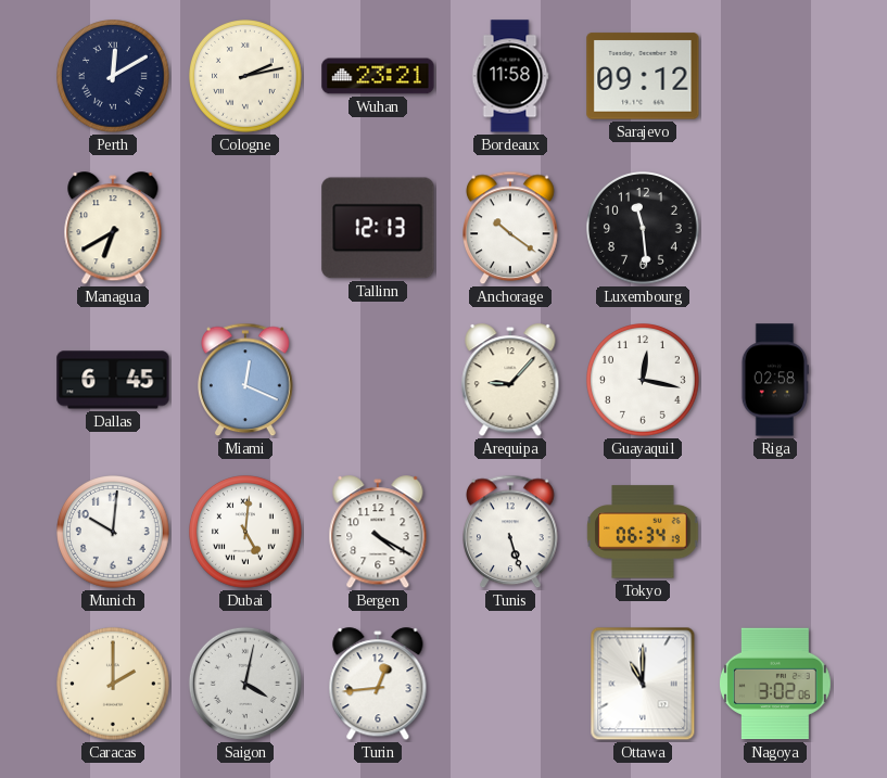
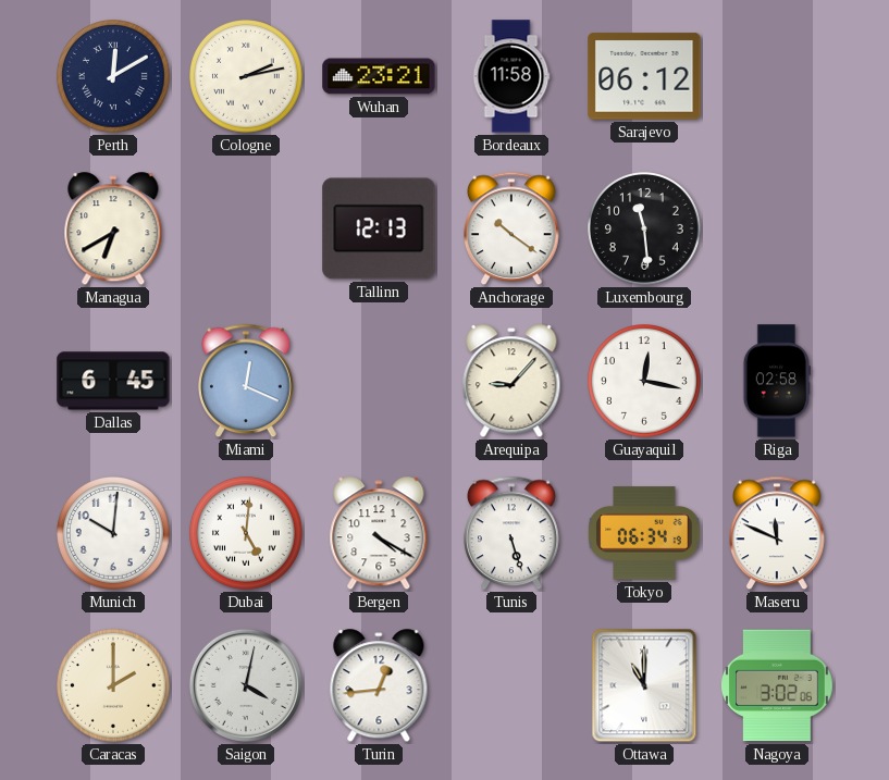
Sarajevo: 09:12 -> 06:12 (644, 76)
Maseru: none -> 11:49 (778, 533)
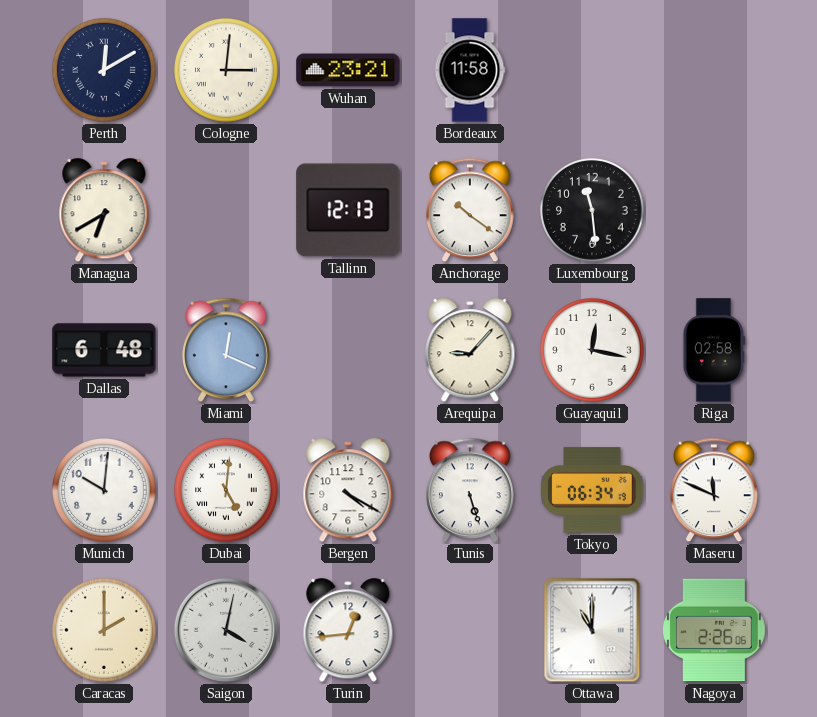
Cologne: 2:13 -> 3:01 (227, 71)
Sarajevo: 06:12 -> none (644, 76)
Dallas: 6:45 -> 6:48 (104, 350)
Nagoya: 3:02 -> 2:26 (714, 630)
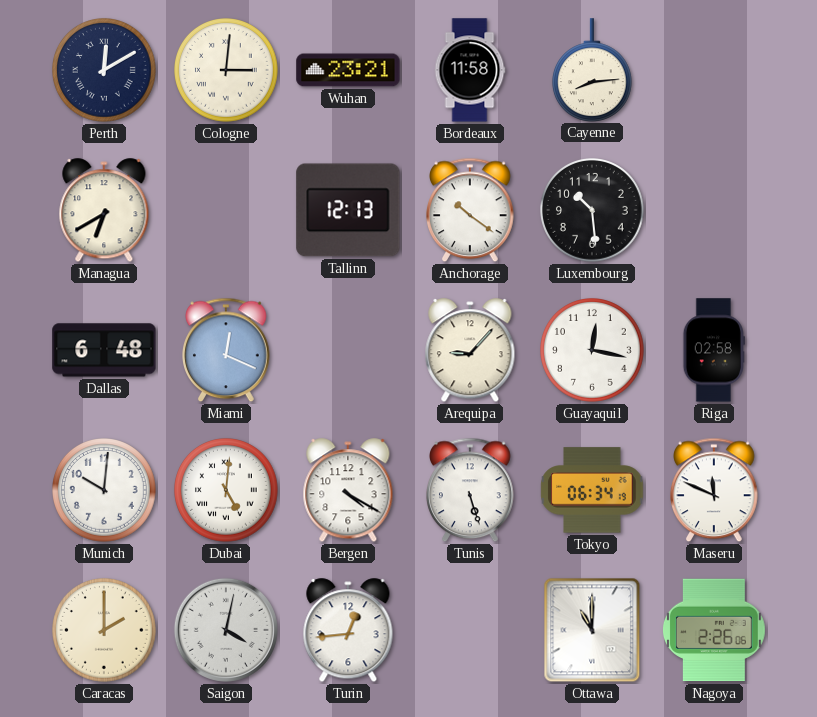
Cayenne: none -> 8:14 (592, 70)
Luxembourg: 11:29 -> 10:29 (593, 211)
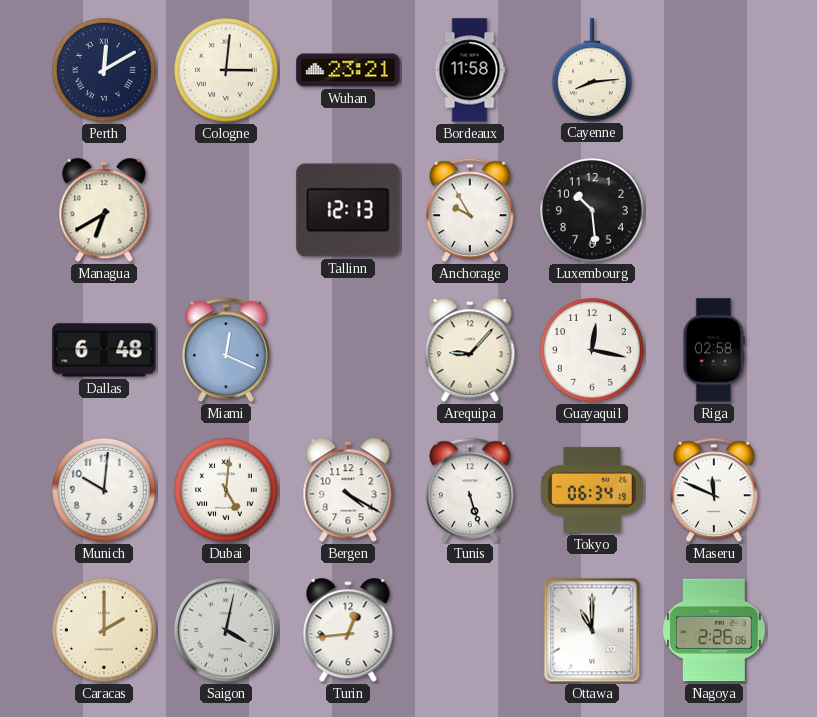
Anchorage: 10:21 -> 9:55 (471, 210)
